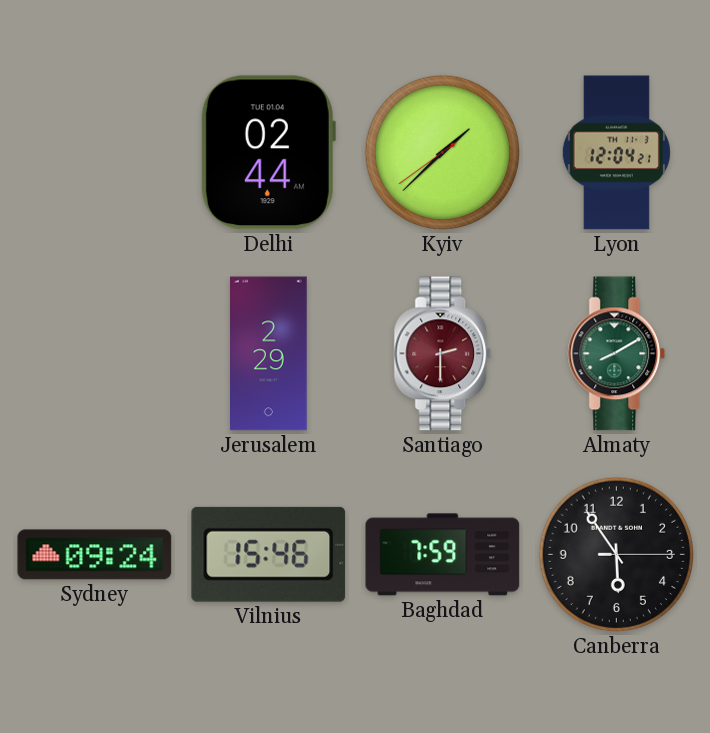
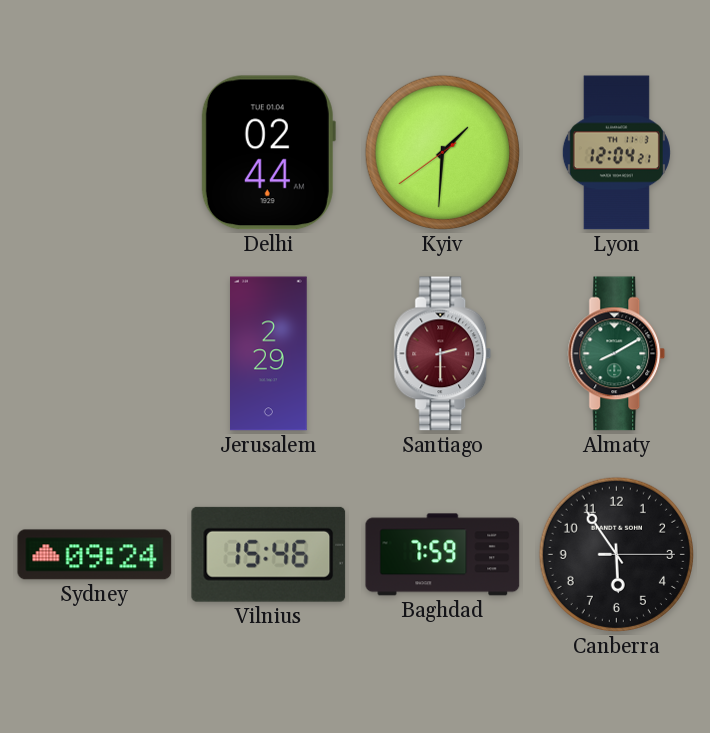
Kyiv: 1:37 -> 1:30 (442, 152)
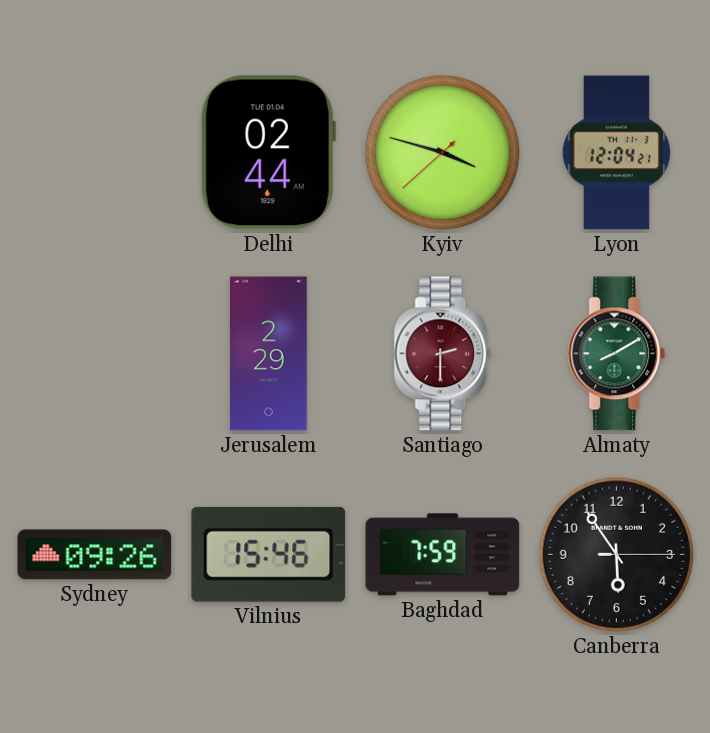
Kyiv: 1:30 -> 3:47 (442, 152)
Sydney: 09:24 -> 09:26 (95, 555)
